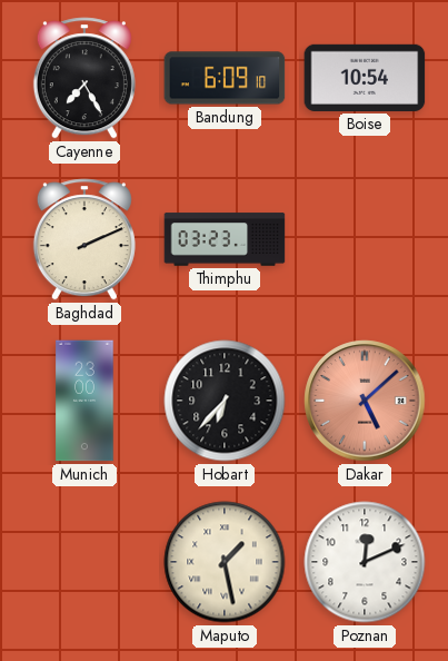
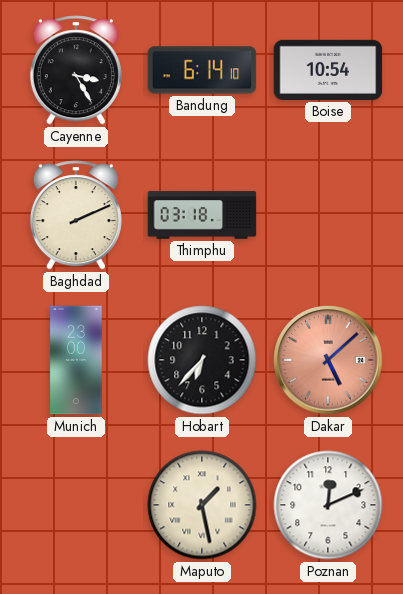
Cayenne: 7:25 -> 3:25 (76, 70)
Bandung: 6:09 -> 6:14 (202, 70)
Thimphu: 03:23 -> 03:18 (202, 215)
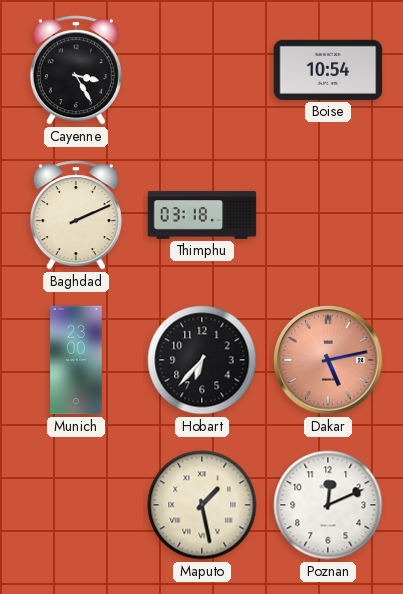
Bandung: 6:14 -> none (202, 70)
Dakar: 5:08 -> 5:13 (328, 360)
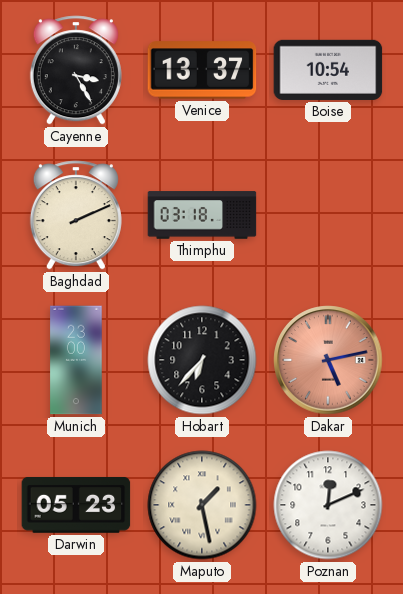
Venice: none -> 13:37 (202, 70)
Darwin: none -> 05:23 (76, 505)
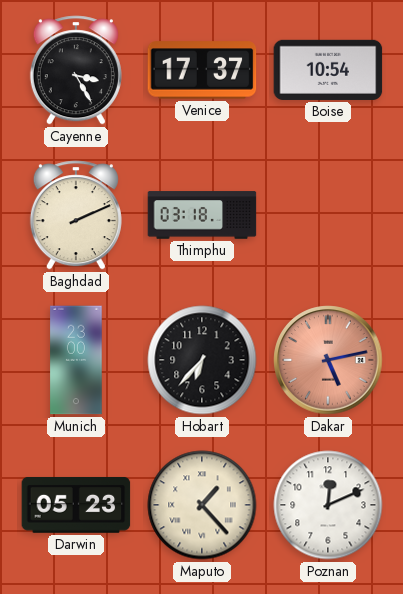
Venice: 13:37 -> 17:37 (202, 70)
Maputo: 1:28 -> 1:23 (202, 505)
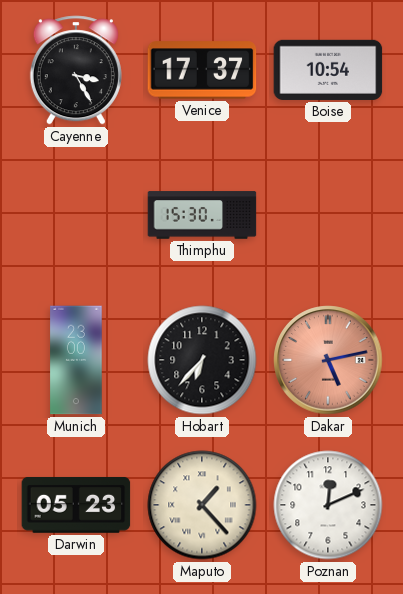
Baghdad: 2:11 -> none (76, 215)
Thimphu: 03:18 -> 15:30 (202, 215)
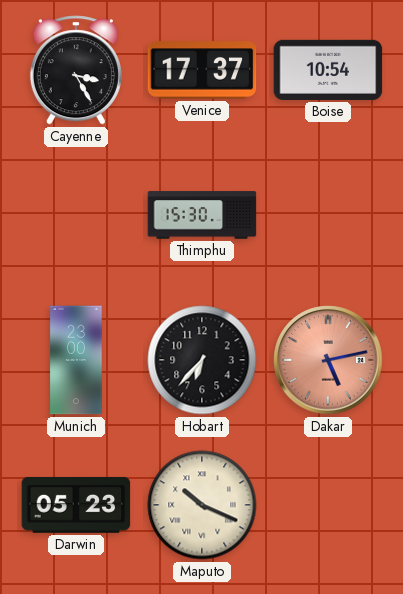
Maputo: 1:23 -> 10:19 (202, 505)
Poznan: 12:11 -> none (328, 505)
